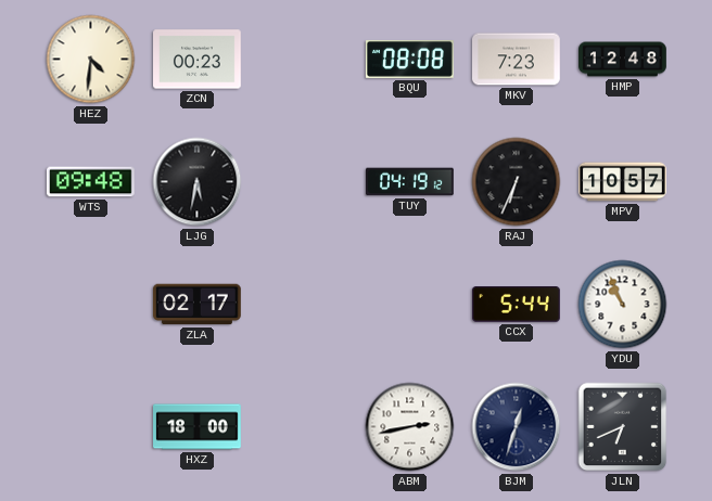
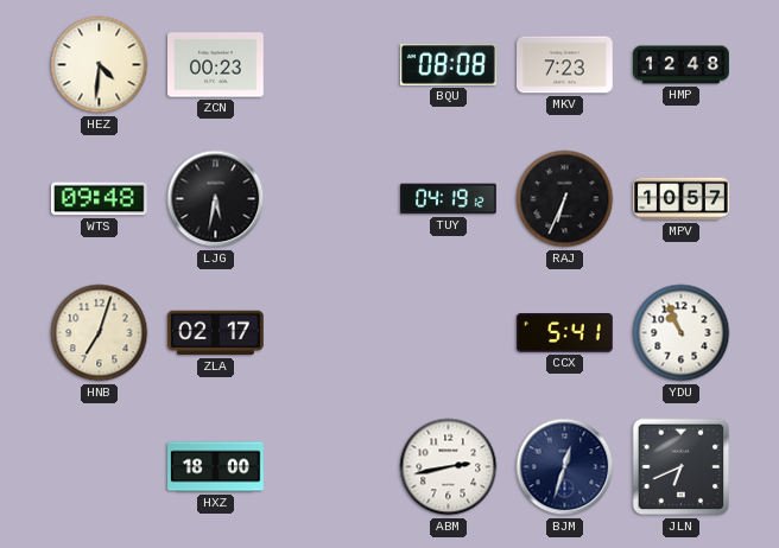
HNB: none -> 7:03 (100, 333)
CCX: 5:44 -> 5:41 (564, 333)
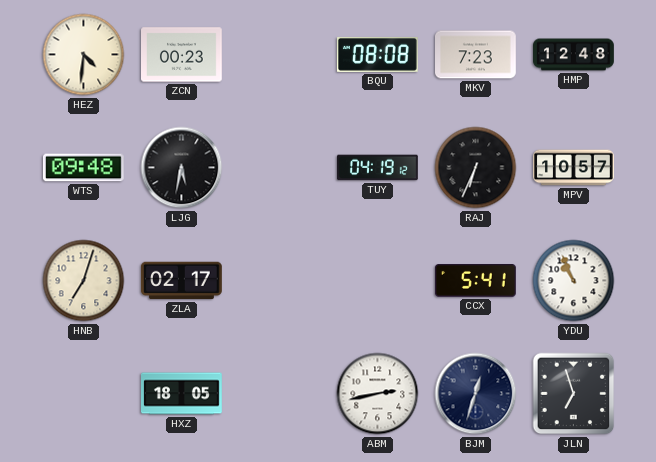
HXZ: 18:00 -> 18:05 (182, 394)
JLN: 6:41 -> 6:57 (574, 394)
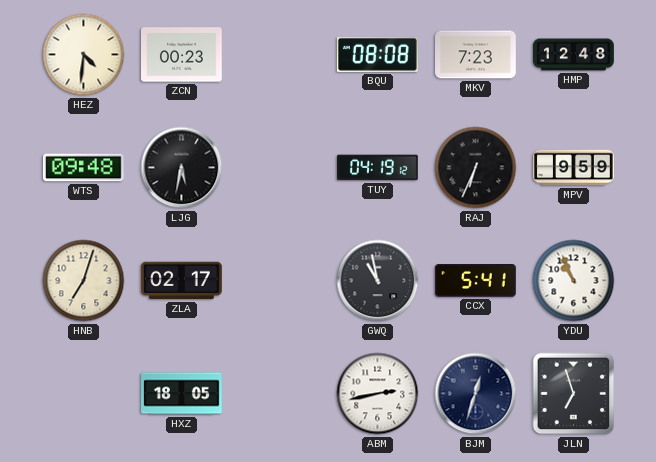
MPV: 10:57 -> 9:59 (574, 168)
GWQ: none -> 10:58 (378, 281)
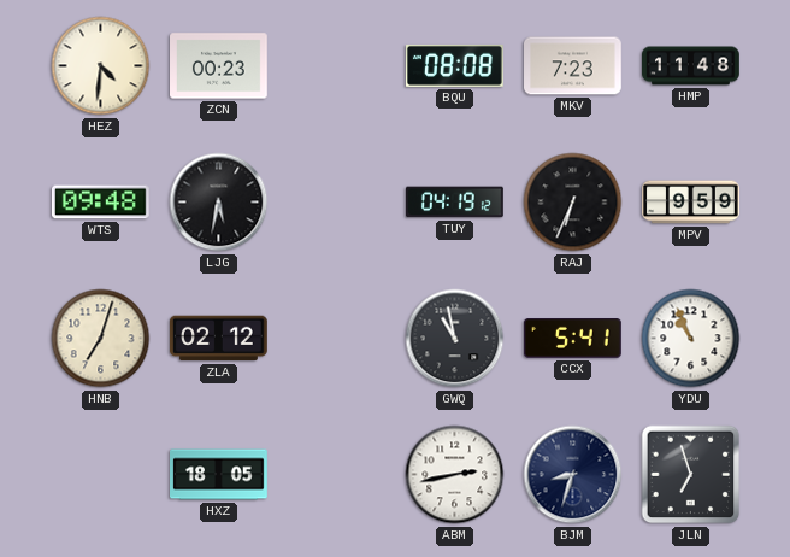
HMP: 12:48 -> 11:48 (691, 66)
ZLA: 02:17 -> 02:12 (218, 339)
BJM: 12:33 -> 8:33 (573, 475)
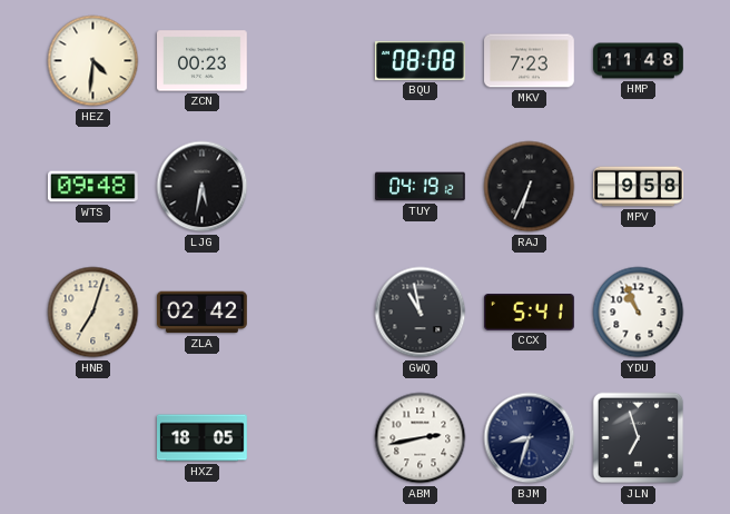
MPV: 9:59 -> 9:58 (639, 187)
ZLA: 02:12 -> 02:42 (201, 313)
